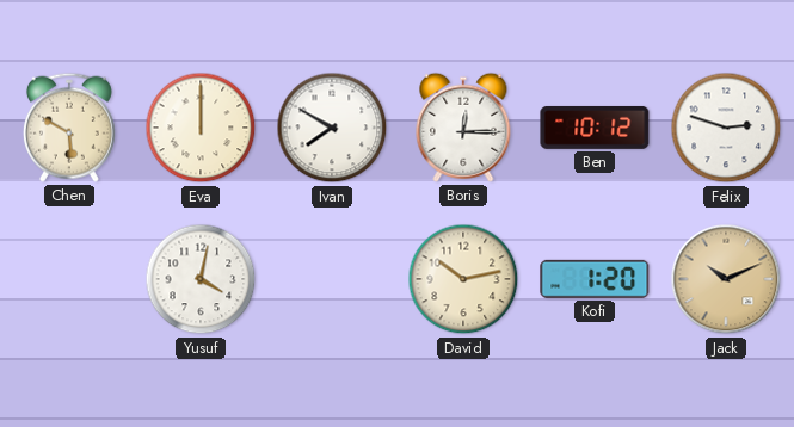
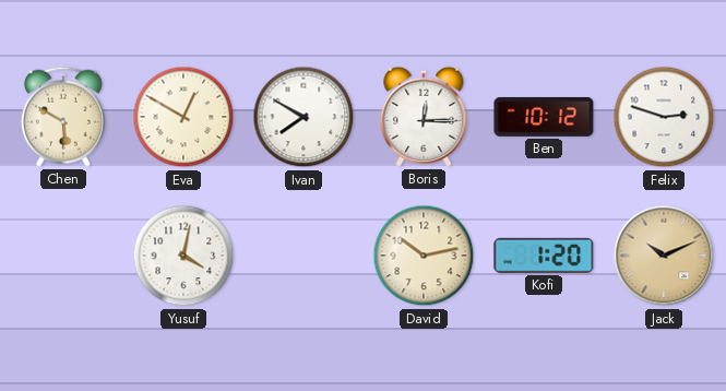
Eva: 12:00 -> 12:50 (183, 117)
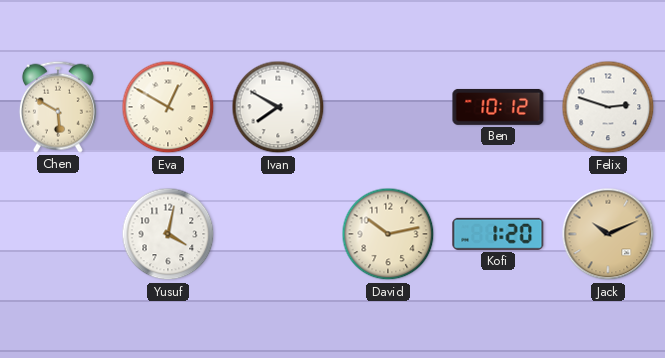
Boris: 12:15 -> none (424, 117)
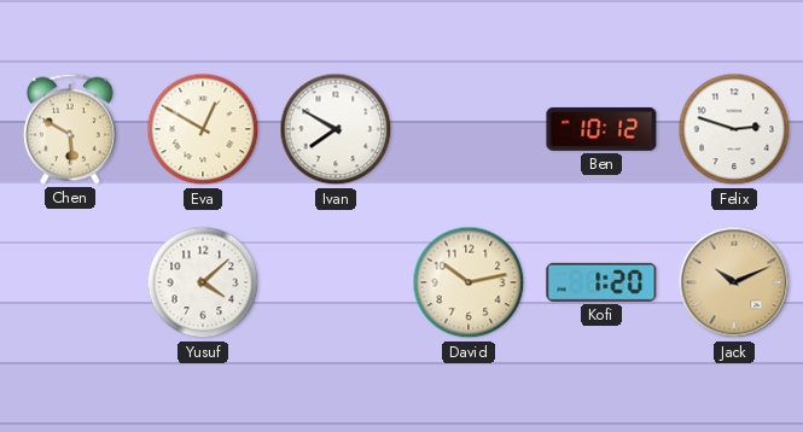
Yusuf: 4:02 -> 4:08 (203, 282)
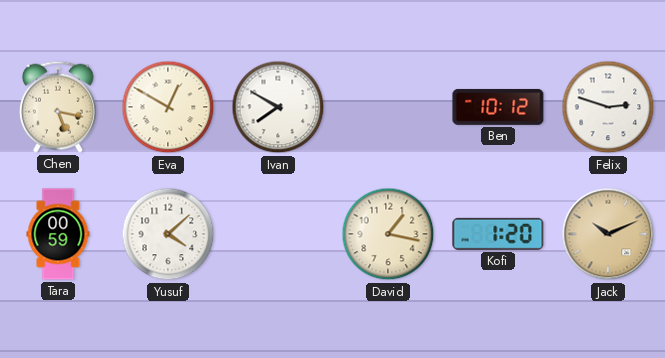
Chen: 5:50 -> 5:17 (58, 107)
Tara: none -> 00:59 (58, 234)
David: 10:13 -> 1:17 (388, 234)
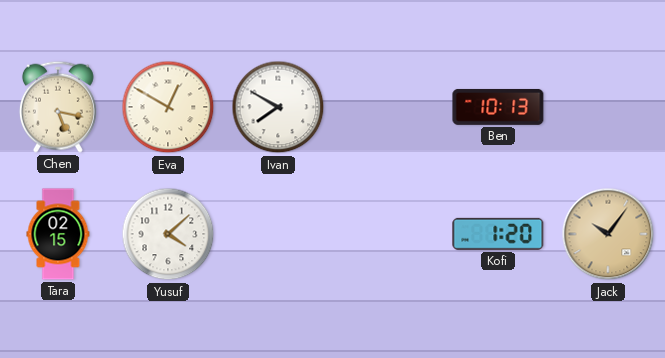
Ben: 10:12 -> 10:13 (498, 107)
Felix: 2:48 -> none (608, 107)
Tara: 00:59 -> 02:15 (58, 234)
David: 1:17 -> none (388, 234)
Jack: 10:11 -> 10:06 (608, 234)
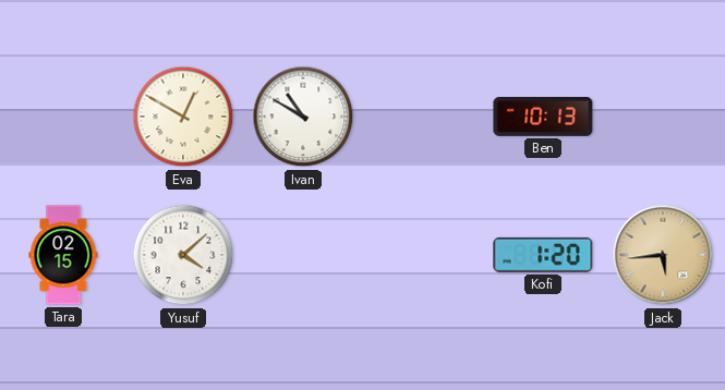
Chen: 5:17 -> none (58, 107)
Ivan: 7:50 -> 10:50 (303, 117)
Jack: 10:06 -> 5:44 (663, 255)
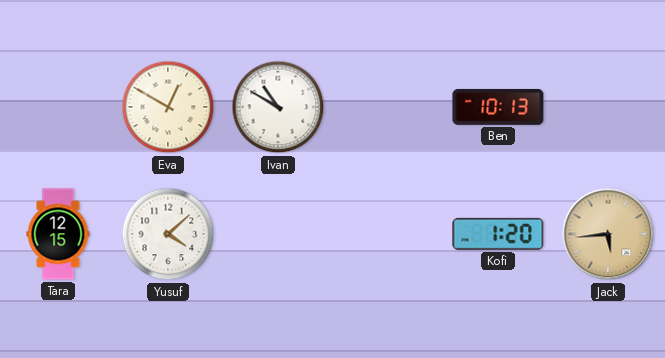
Tara: 02:15 -> 12:15 (58, 234)
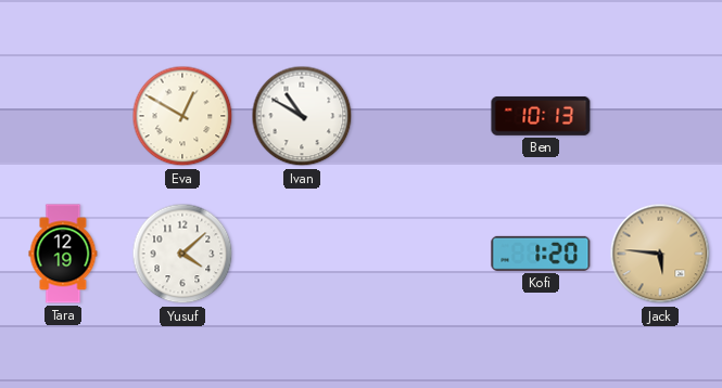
Tara: 12:15 -> 12:19 (63, 254)
Jack: 5:44 -> 5:46 (660, 254)
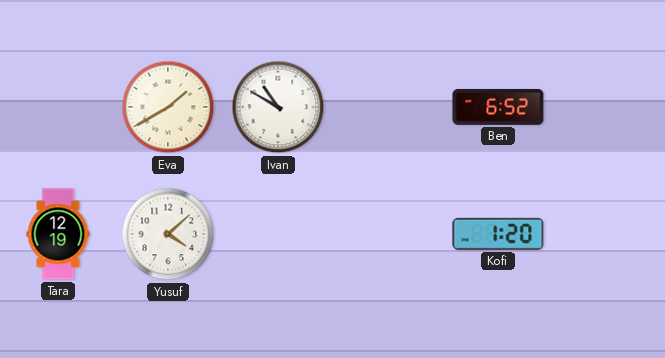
Eva: 12:50 -> 1:40 (168, 107)
Ben: 10:13 -> 6:52 (498, 107)
Jack: 5:46 -> none (660, 254)
